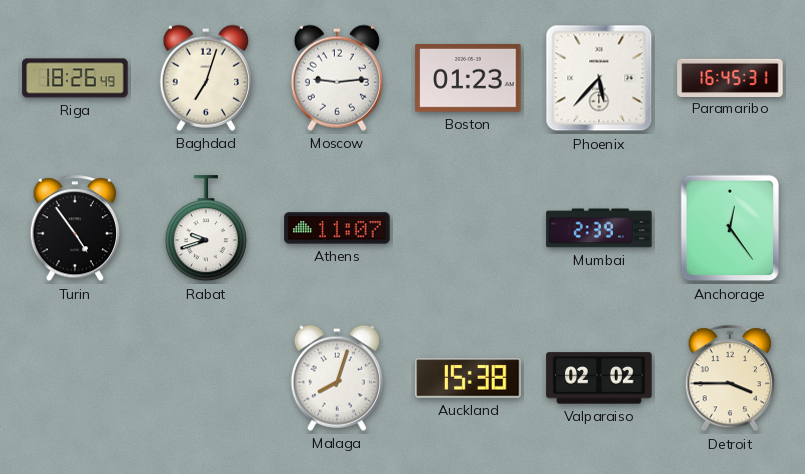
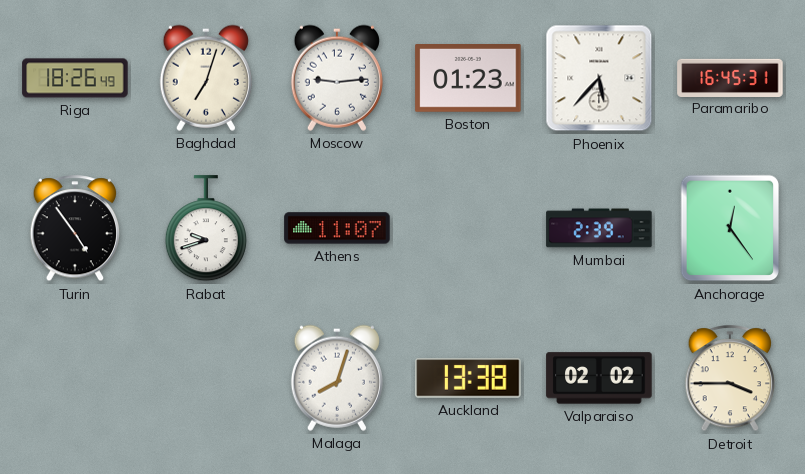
Auckland: 15:38 -> 13:38 (468, 378)
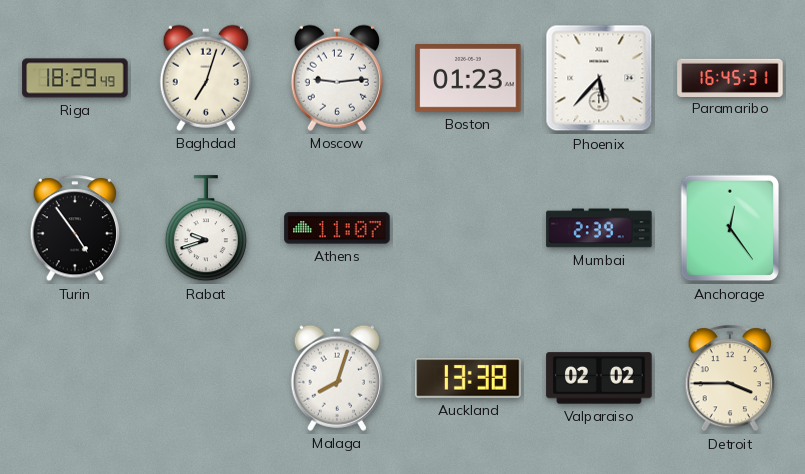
Riga: 18:26 -> 18:29 (75, 78)
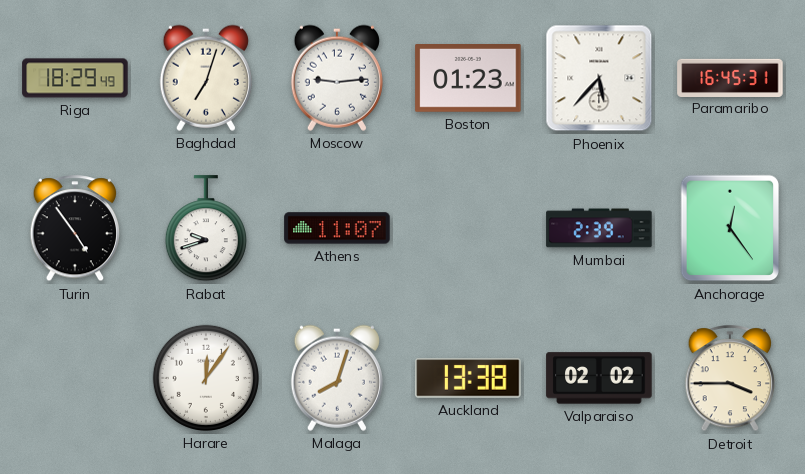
Harare: none -> 12:06 (206, 378)
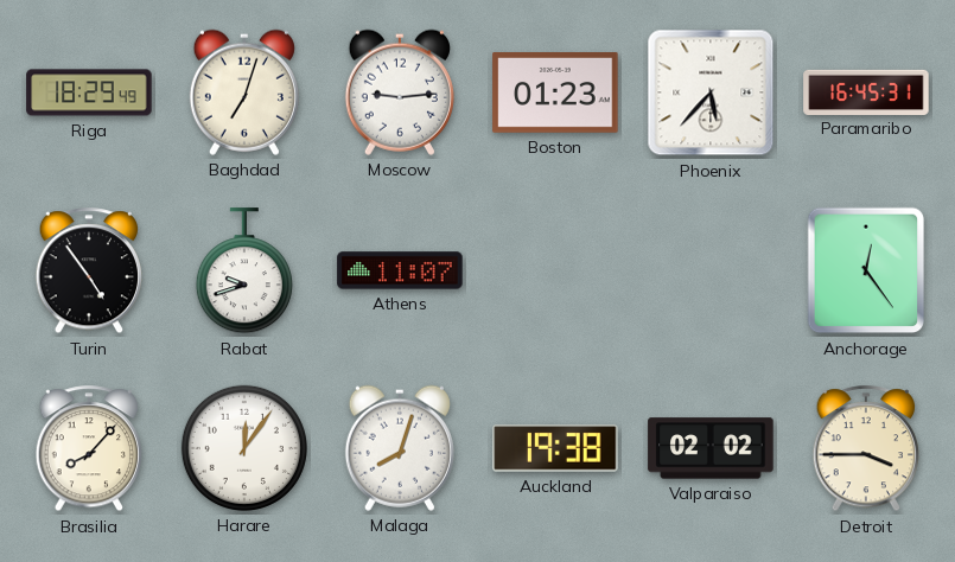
Mumbai: 2:39 -> none (599, 228)
Brasilia: none -> 8:07 (89, 449)
Auckland: 13:38 -> 19:38 (555, 448)
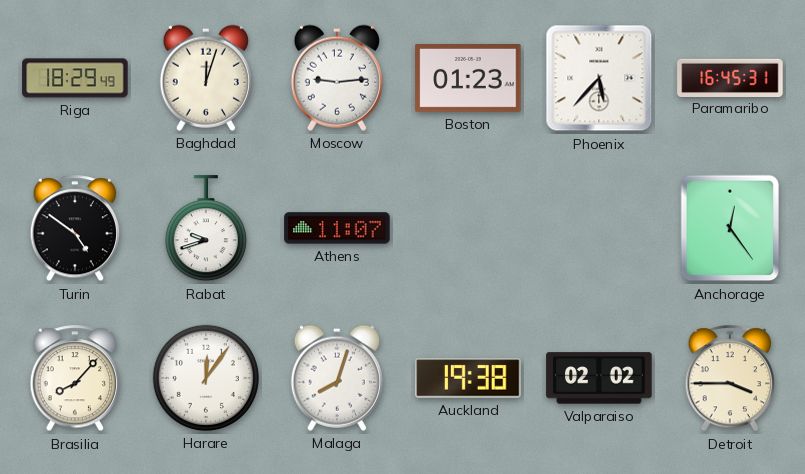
Baghdad: 7:03 -> 12:03 (206, 78)
Turin: 4:54 -> 4:51 (75, 229)
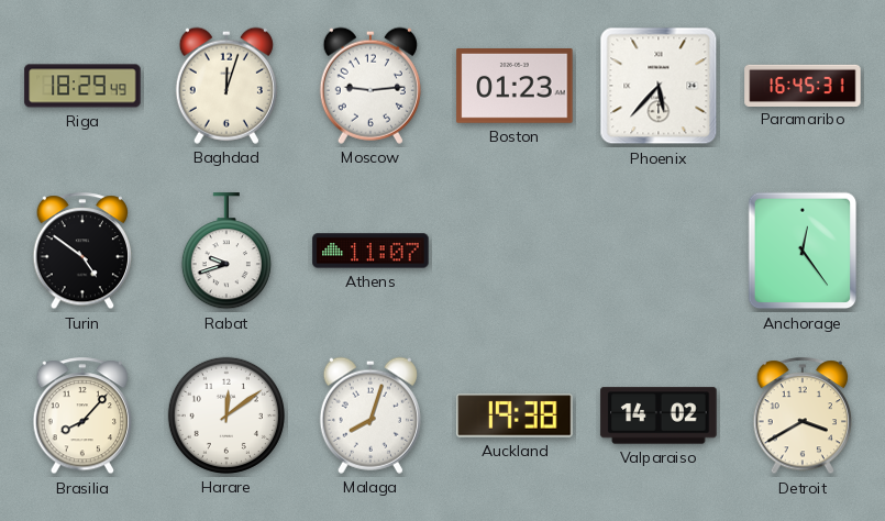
Harare: 12:06 -> 12:09 (226, 415)
Valparaiso: 02:02 -> 14:02 (659, 415)
Detroit: 3:45 -> 3:40 (803, 417)
